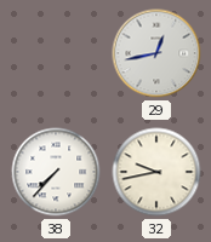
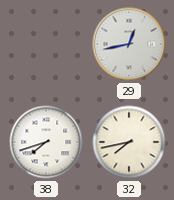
38: 7:37 -> 7:42 (46, 142)
32: 9:43 -> 7:43 (129, 142)
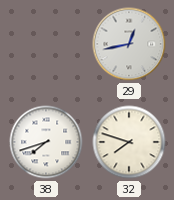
32: 7:43 -> 7:48 (129, 142)
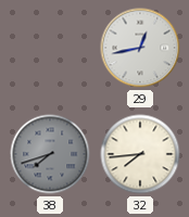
38 dial: white -> grey (50, 154)
32: 7:48 -> 7:44 (140, 154)
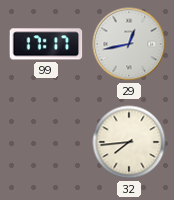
99: none -> 17:17 (46, 44)
38: 7:42 -> none (50, 154)
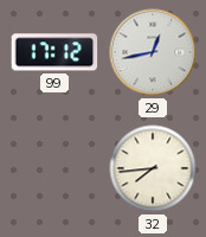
99: 17:17 -> 17:12 (54, 52)
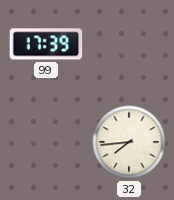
99: 17:12 -> 17:39 (46, 44)
29: 12:43 -> none (153, 52)
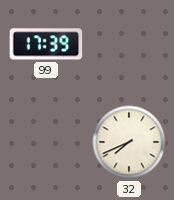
32: 7:44 -> 7:41 (129, 142)
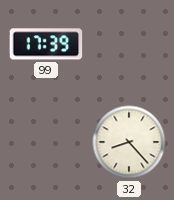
32: 7:41 -> 8:23 (129, 142)
